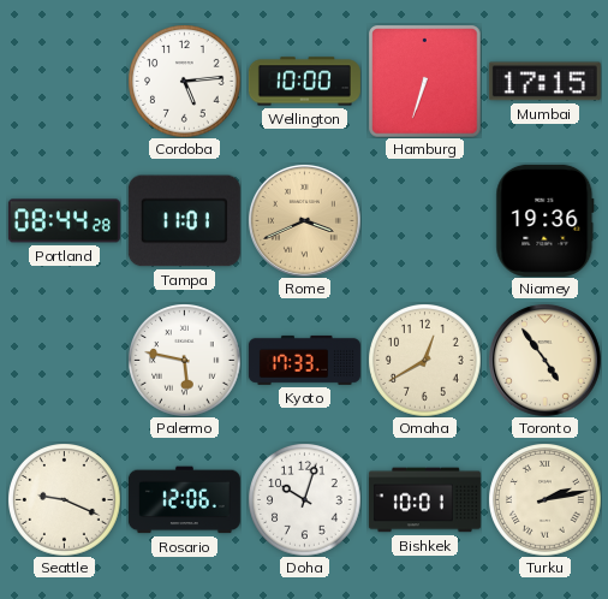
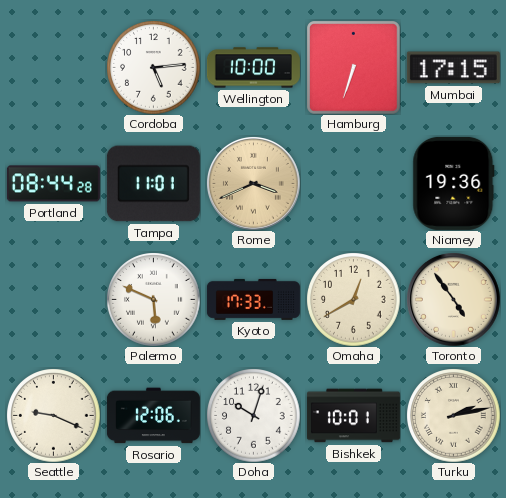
Palermo: 5:47 -> 5:49 (153, 299)
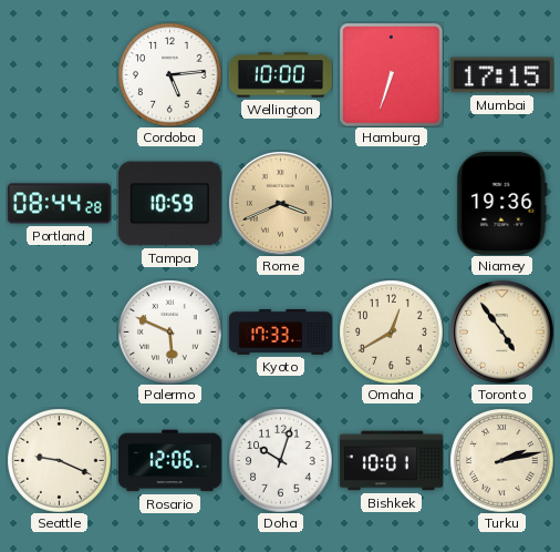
Tampa: 11:01 -> 10:59 (169, 204)
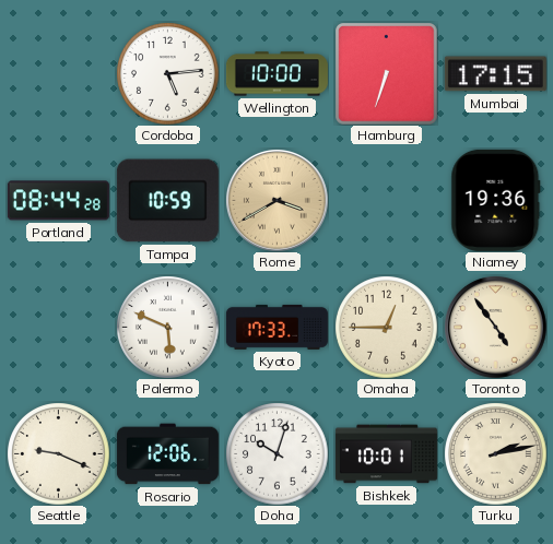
Rome: 3:41 -> 3:40 (276, 200)
Omaha: 12:40 -> 12:45 (386, 327)
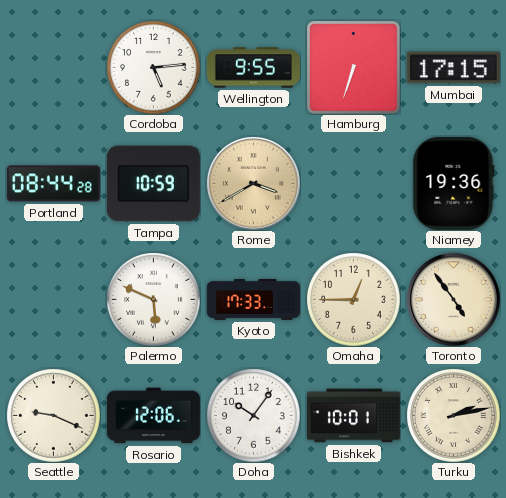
Wellington: 10:00 -> 9:55 (253, 68)
Doha: 10:03 -> 10:06 (253, 415)
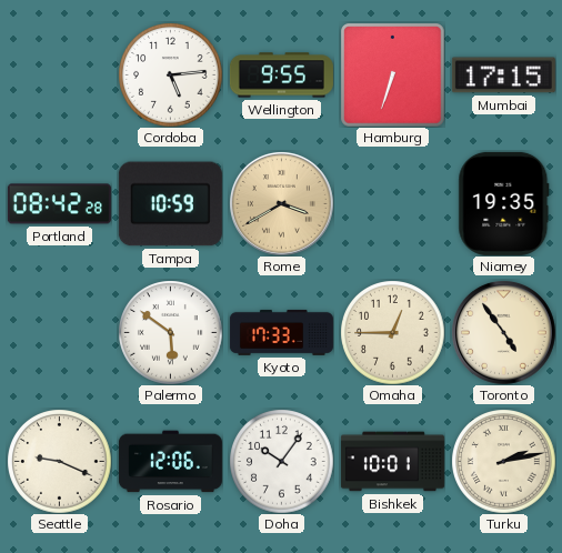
Portland: 08:44 -> 08:42 (59, 204)
Niamey: 19:36 -> 19:35 (504, 203)
Palermo: 5:49 -> 5:51 (170, 332)
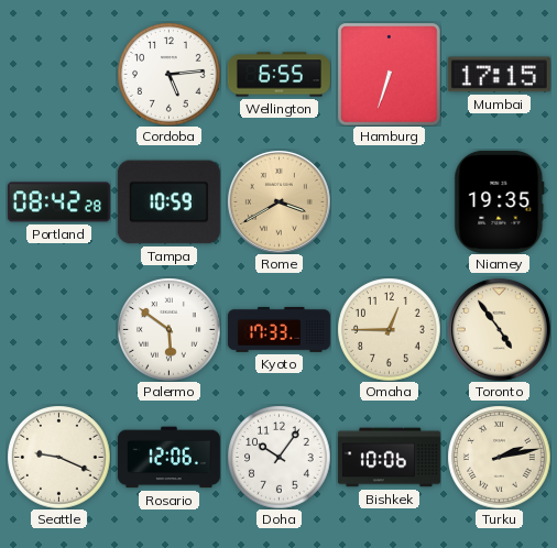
Wellington: 9:55 -> 6:55 (278, 75)
Bishkek: 10:01 -> 10:06 (389, 458)
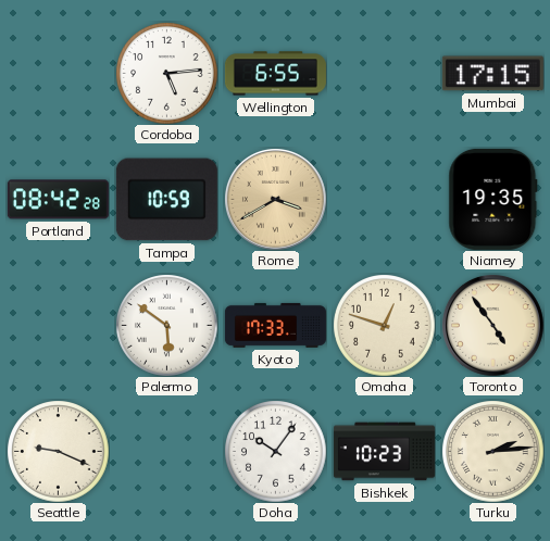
Hamburg: 6:33 -> none (389, 74)
Omaha: 12:45 -> 12:48 (384, 325)
Rosario: 12:06 -> none (168, 458)
Bishkek: 10:06 -> 10:23 (384, 452)
Turku: 2:13 -> 2:14 (492, 451)
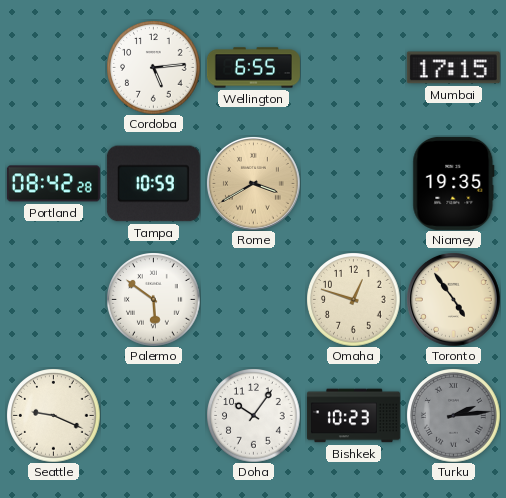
Kyoto: 17:33 -> none (275, 325)
Turku dial: cream -> grey (453, 415)
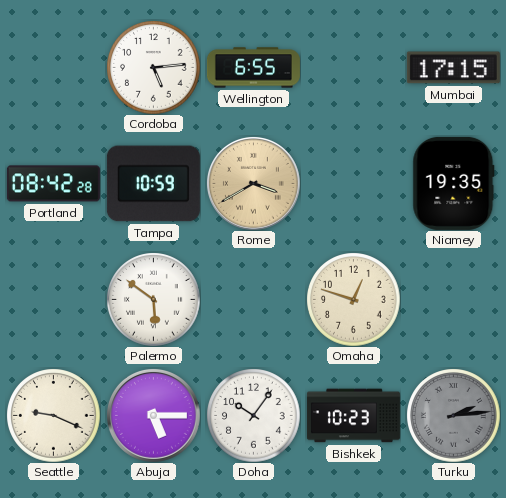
Toronto: 4:54 -> none (453, 299)
Abuja: none -> 5:15 (153, 415)
